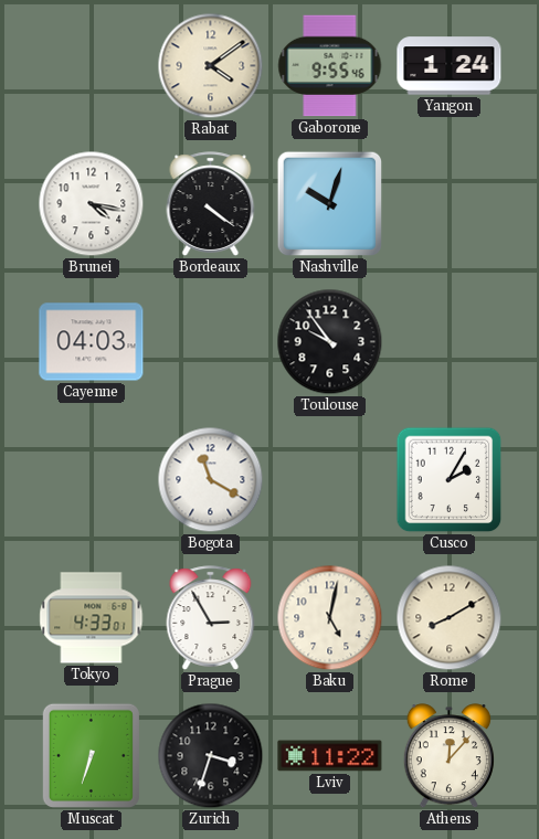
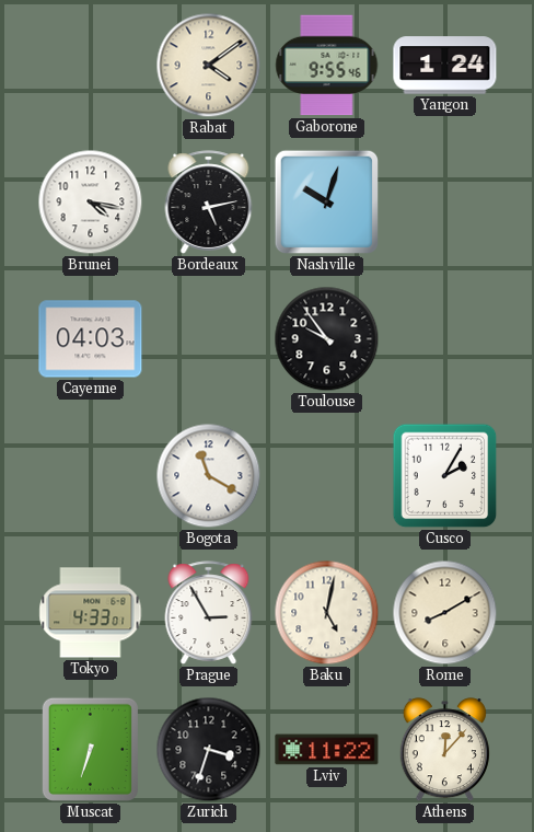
Bordeaux: 4:21 -> 5:13 (209, 203)
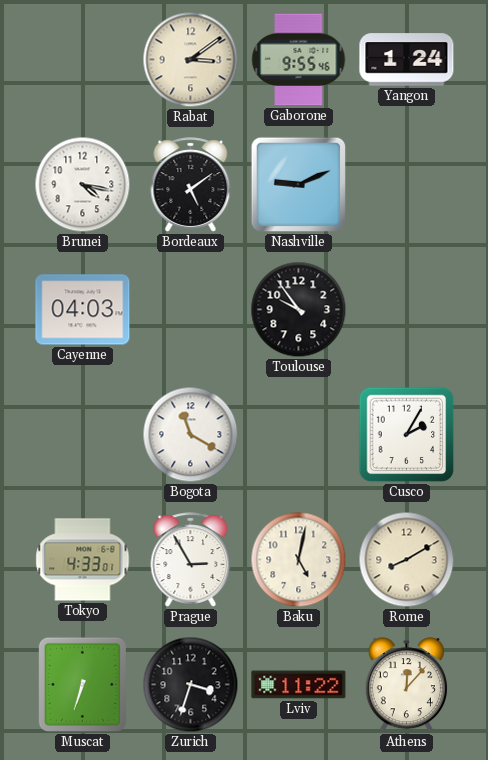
Rabat: 4:09 -> 3:09 (191, 60)
Bordeaux: 5:13 -> 5:09 (191, 185)
Nashville: 10:03 -> 9:11 (299, 185)
